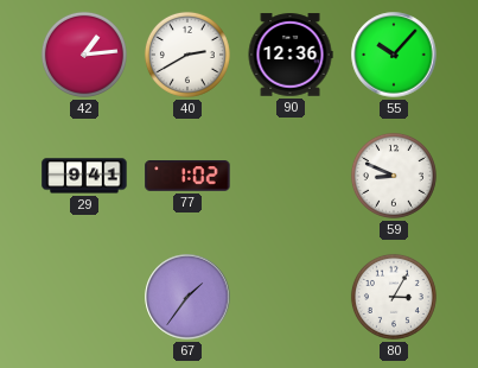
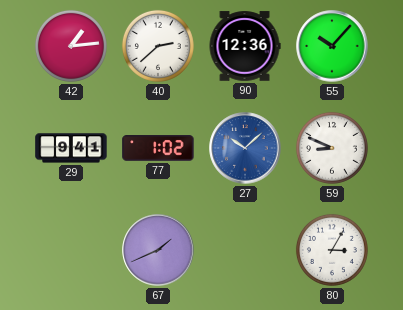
40: 2:40 -> 2:38 (158, 46)
27: none -> 10:08 (245, 148)
67: 1:36 -> 1:41 (158, 250)
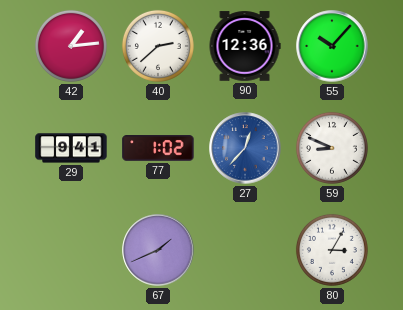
27: 10:08 -> 12:37 (245, 148)
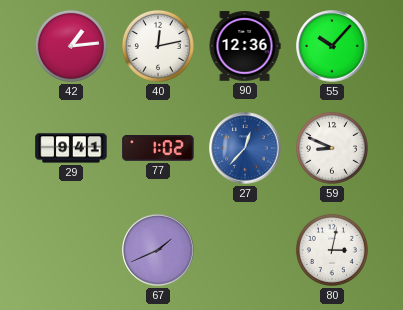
40: 2:38 -> 12:13 (158, 46)
80: 3:05 -> 3:02 (332, 250)
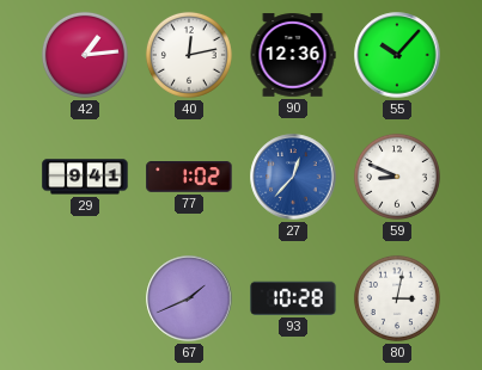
93: none -> 10:28 (293, 298)
